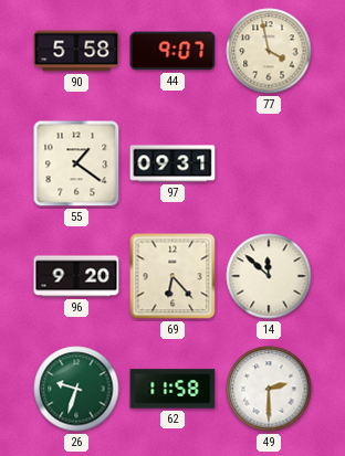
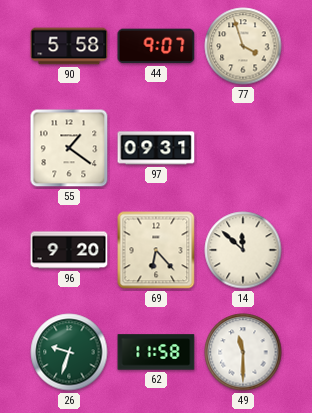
77: 3:58 -> 3:57 (243, 46)
49: 2:30 -> 11:30 (243, 352)
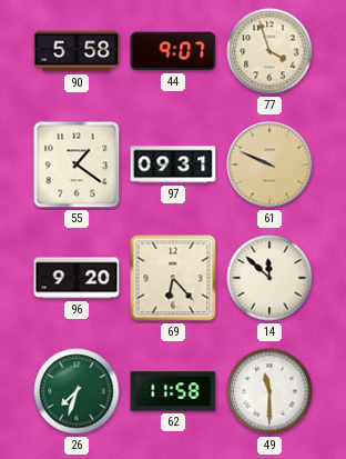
61: none -> 9:49 (269, 164)
26: 9:33 -> 7:33 (77, 391)
